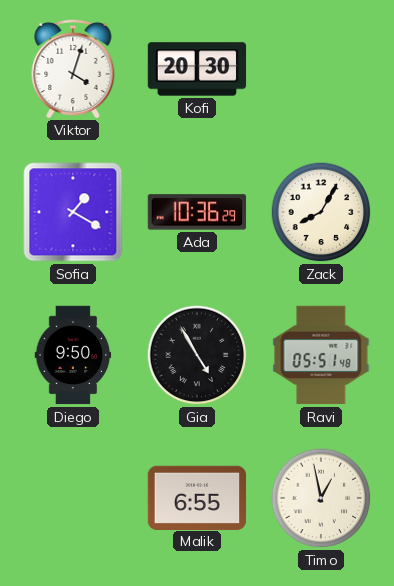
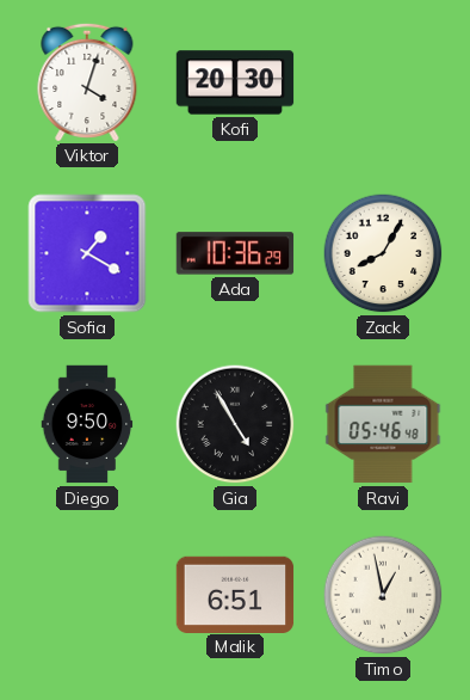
Ravi: 05:51 -> 05:46 (383, 424)
Malik: 6:55 -> 6:51 (235, 594)
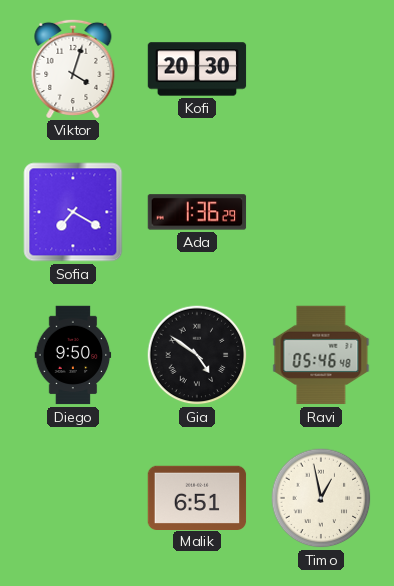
Sofia: 1:20 -> 7:20 (73, 212)
Ada: 10:36 -> 1:36 (197, 212)
Zack: 8:05 -> none (383, 253)
Gia: 4:55 -> 4:51 (197, 355)
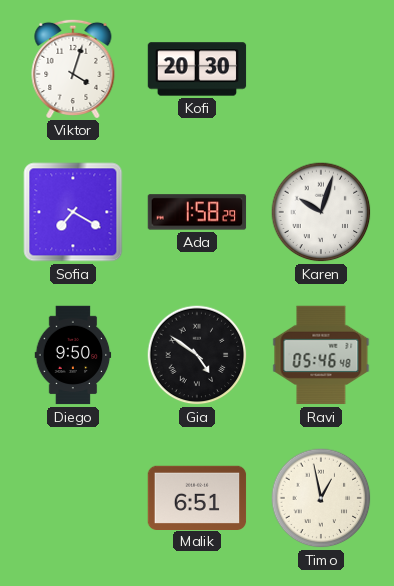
Ada: 1:36 -> 1:58 (197, 212)
Karen: none -> 10:03 (321, 212)
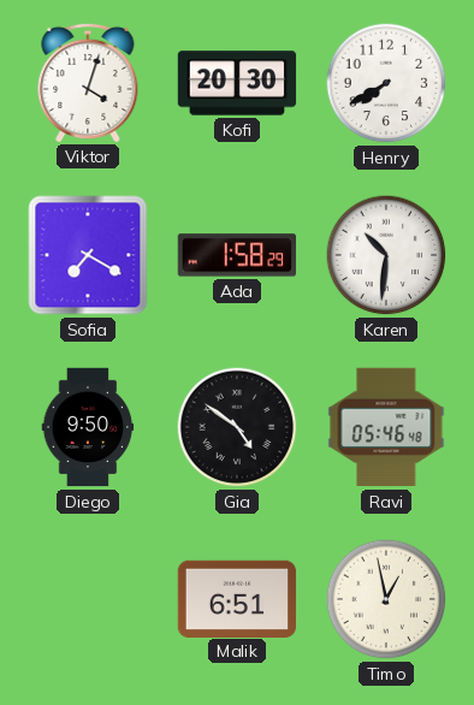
Henry: none -> 7:40 (386, 83)
Karen: 10:03 -> 10:31 (386, 255)
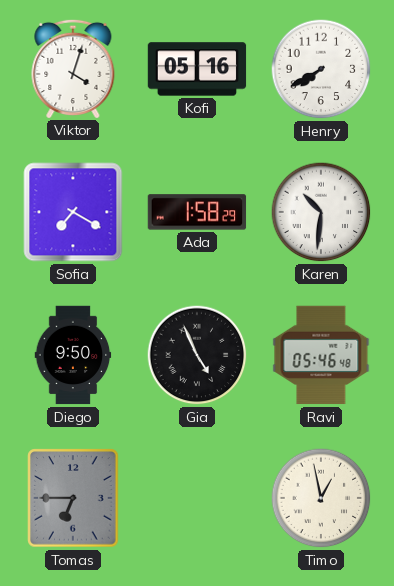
Kofi: 20:30 -> 05:16 (197, 69)
Gia: 4:51 -> 4:56 (197, 355)
Tomas: none -> 6:45 (73, 498)
Malik: 6:51 -> none (237, 598)
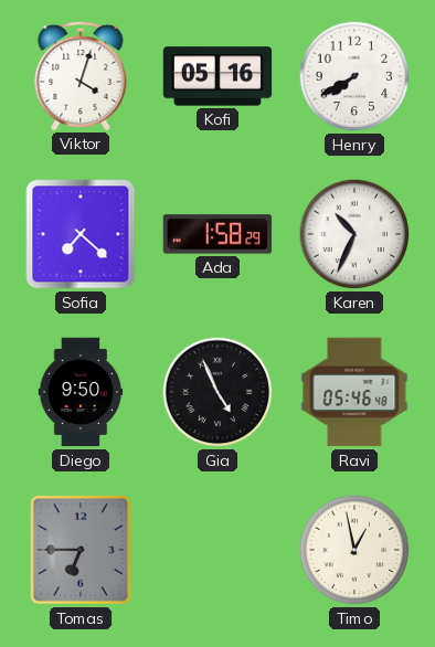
Sofia: 7:20 -> 7:22 (81, 234)
Karen: 10:31 -> 10:34 (354, 234)
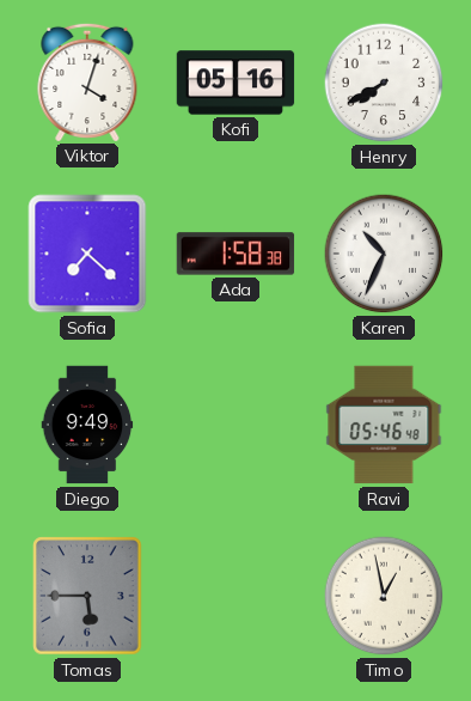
Ada: 1:58:29 -> 1:58:38 (235, 254)
Diego: 9:50 -> 9:49 (87, 425)
Gia: 4:56 -> none (217, 392)
Tomas: 6:45 -> 5:45 (87, 596)
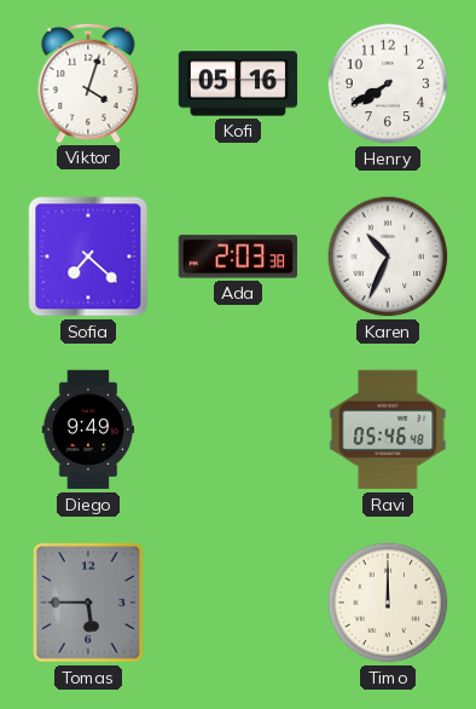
Ada: 1:58 -> 2:03 (238, 256)
Timo: 12:58 -> 12:00 (388, 603)
